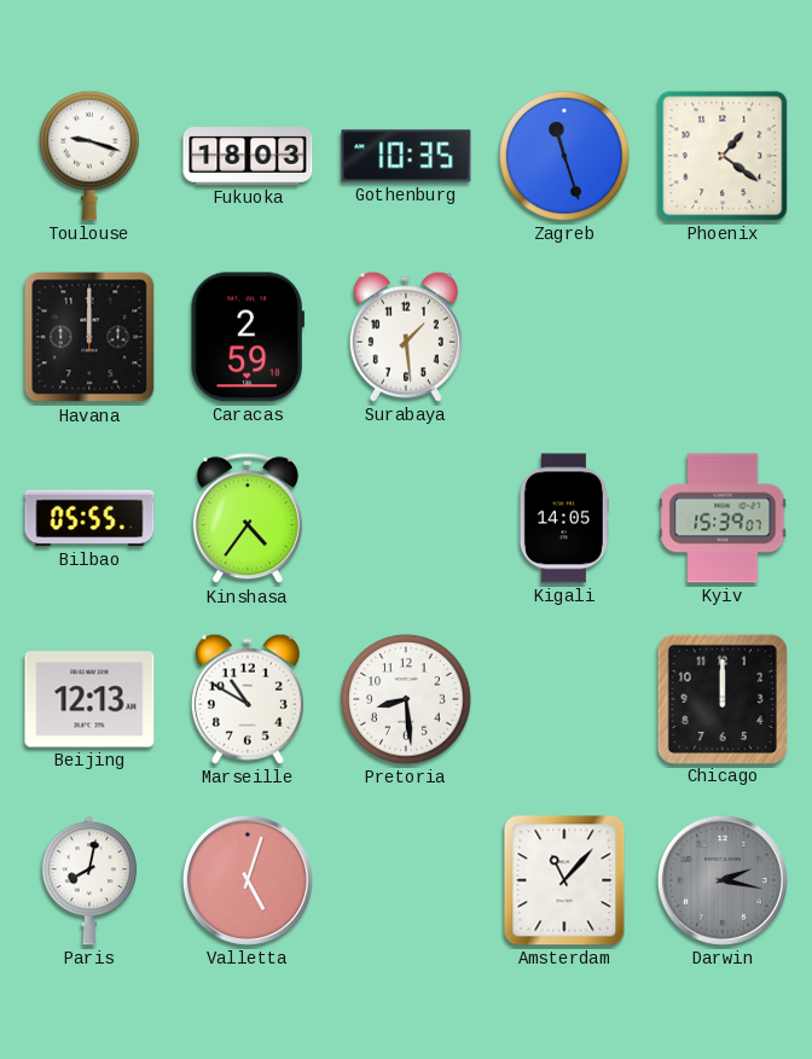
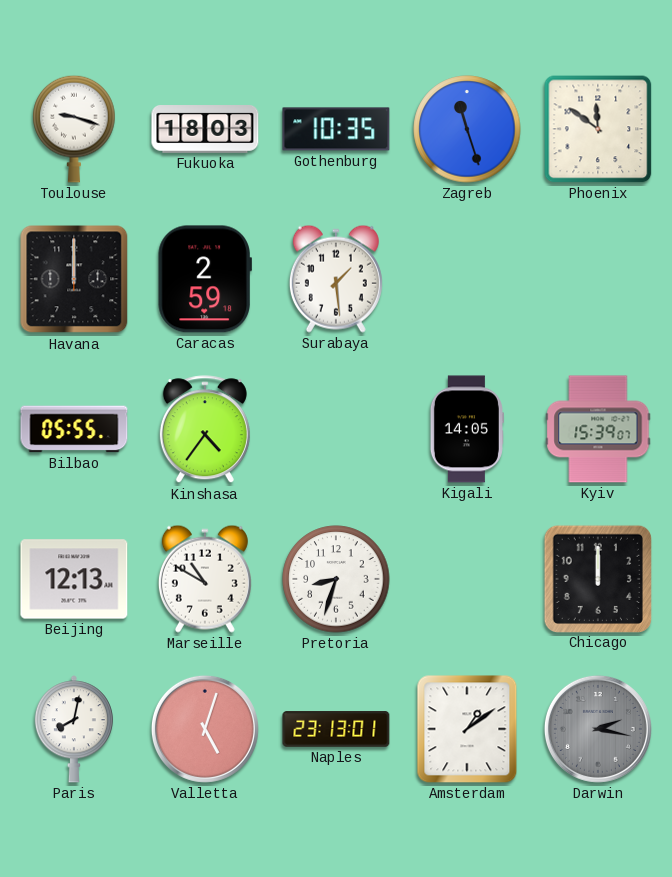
Phoenix: 1:21 -> 11:51 (598, 129)
Pretoria: 8:29 -> 8:33 (336, 579)
Naples: none -> 23:13 (336, 729)
Amsterdam: 11:07 -> 1:09 (467, 729)
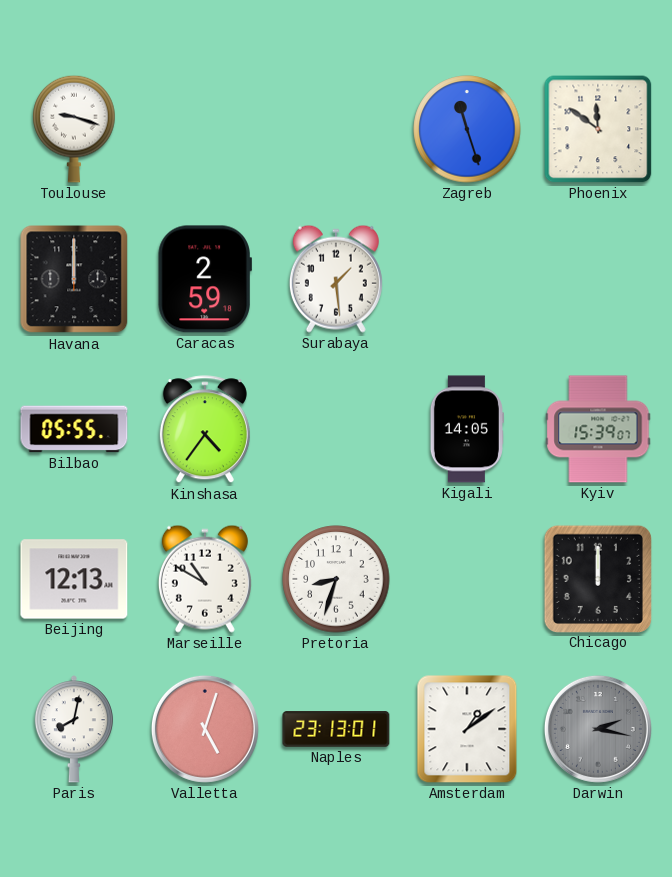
Fukuoka: 18:03 -> none (205, 130)
Gothenburg: 10:35 -> none (336, 129)
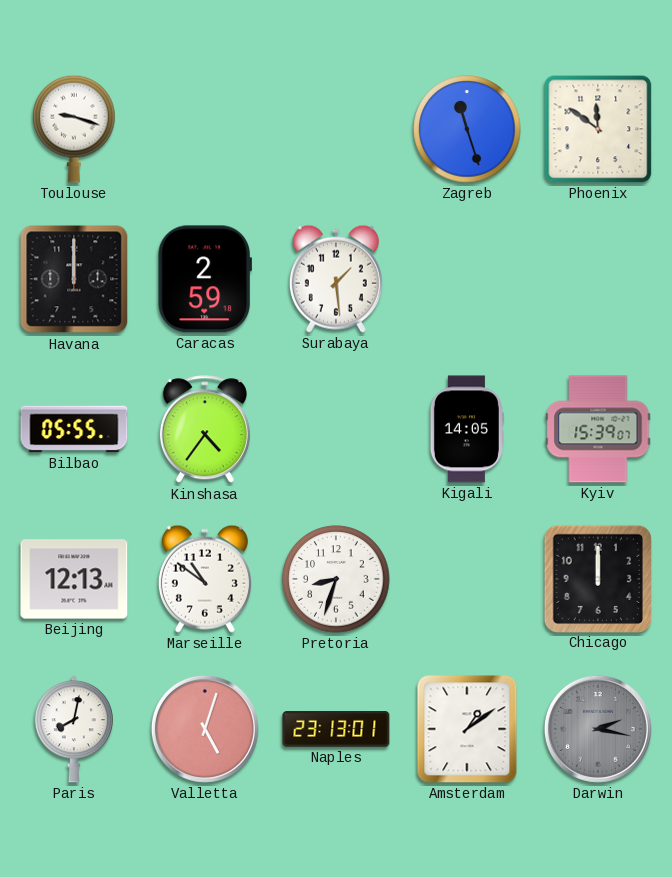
Marseille: 10:50 -> 10:51 (205, 579)
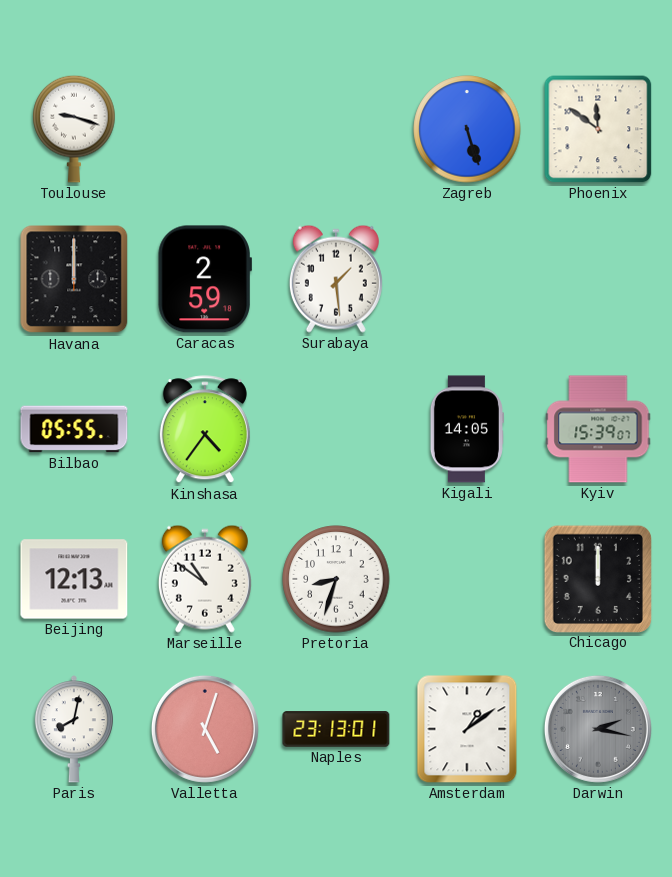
Zagreb: 11:27 -> 5:27 (467, 129)
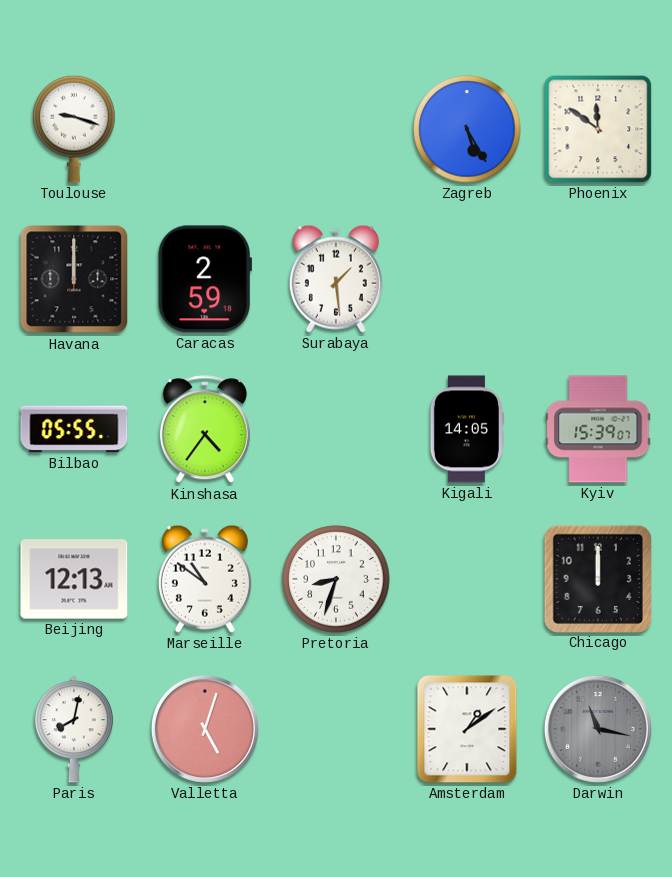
Zagreb: 5:27 -> 5:25 (467, 129)
Naples: 23:13 -> none (336, 729)
Darwin: 2:17 -> 11:17 (598, 729)
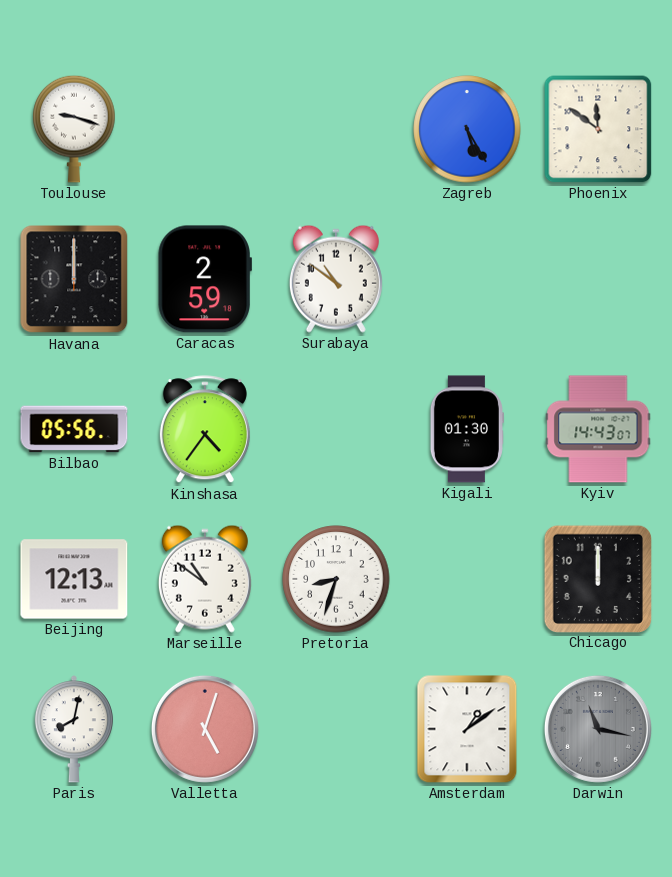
Surabaya: 1:29 -> 10:51 (336, 279)
Bilbao: 05:55 -> 05:56 (74, 429)
Kigali: 14:05 -> 01:30 (467, 429)
Kyiv: 15:39 -> 14:43 (598, 429)
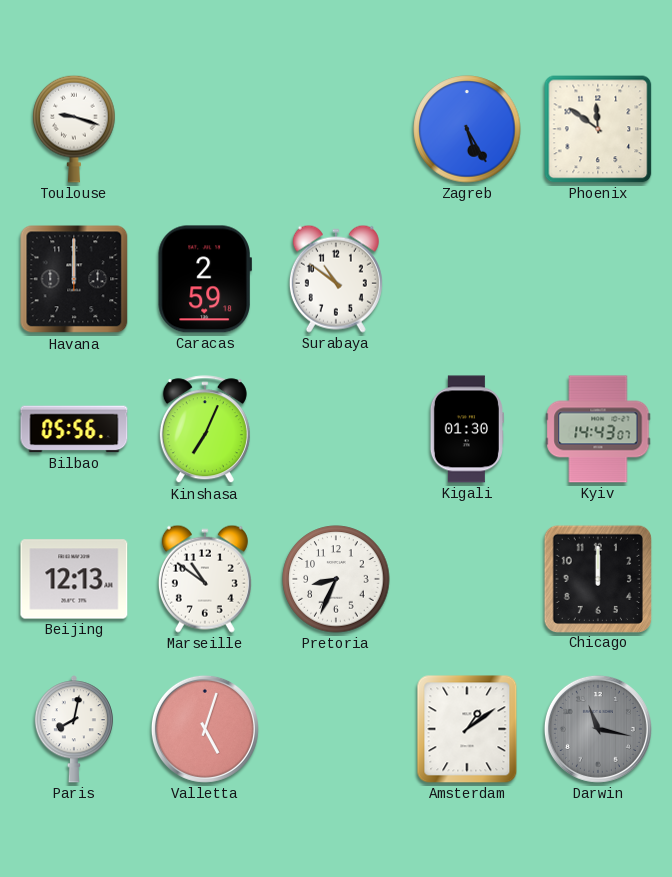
Kinshasa: 4:36 -> 7:04 (205, 430)
Pretoria: 8:33 -> 8:34 (336, 579)
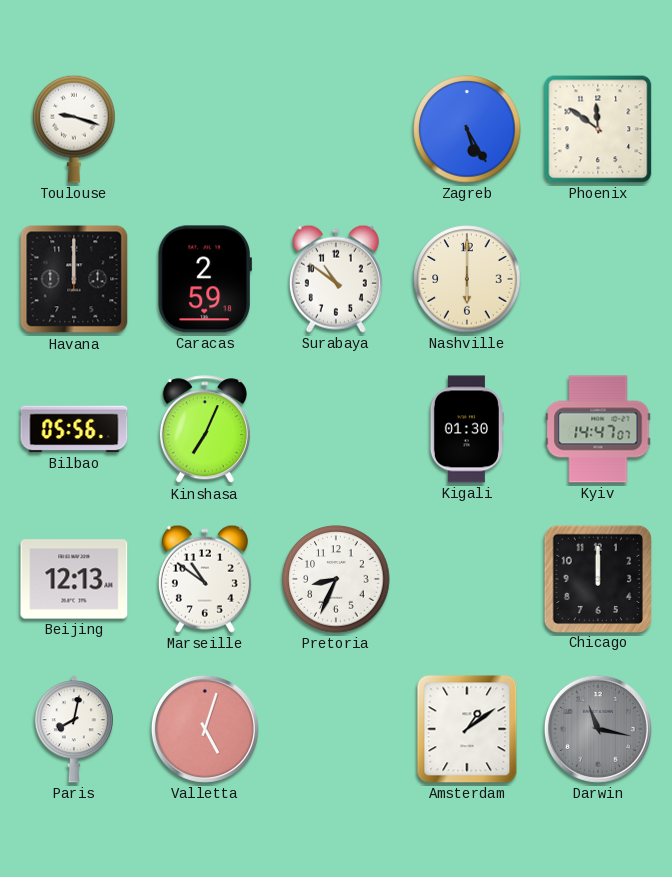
Nashville: none -> 6:00 (467, 279)
Kyiv: 14:43 -> 14:47 (598, 429)
